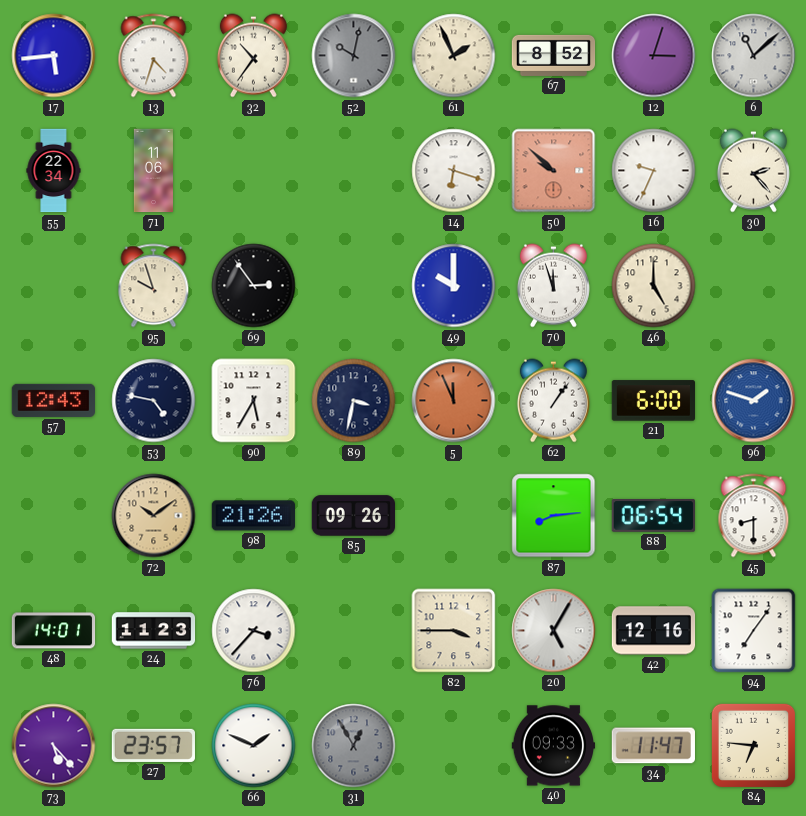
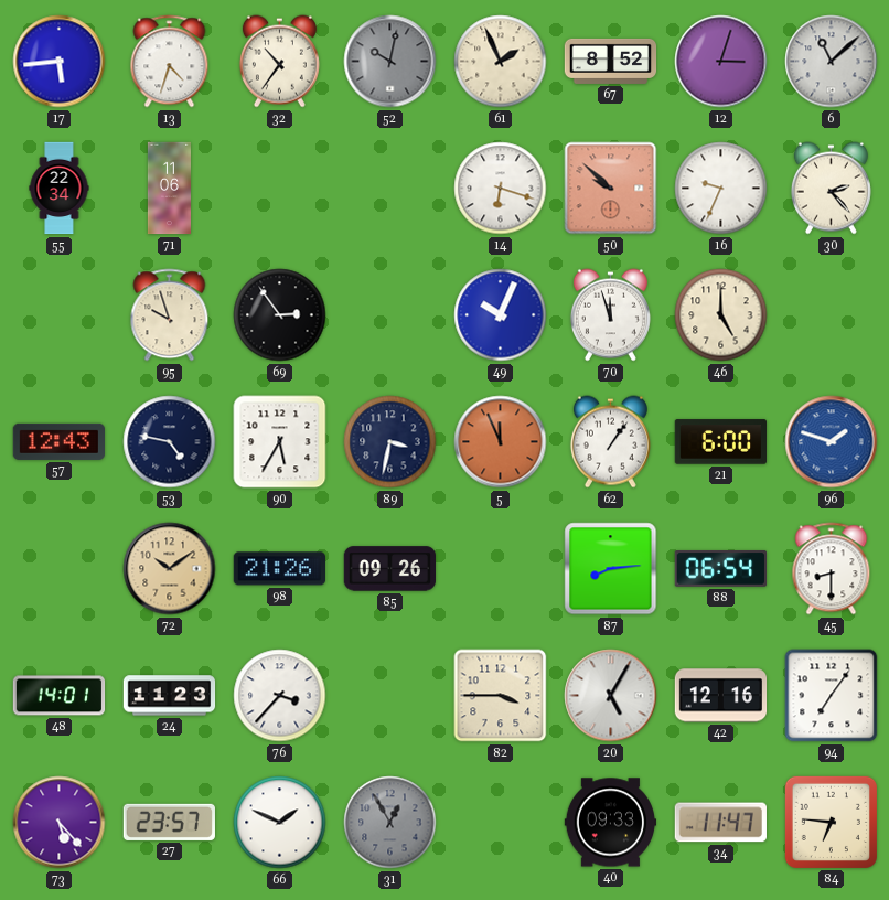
49: 10:00 -> 10:04 (501, 315)
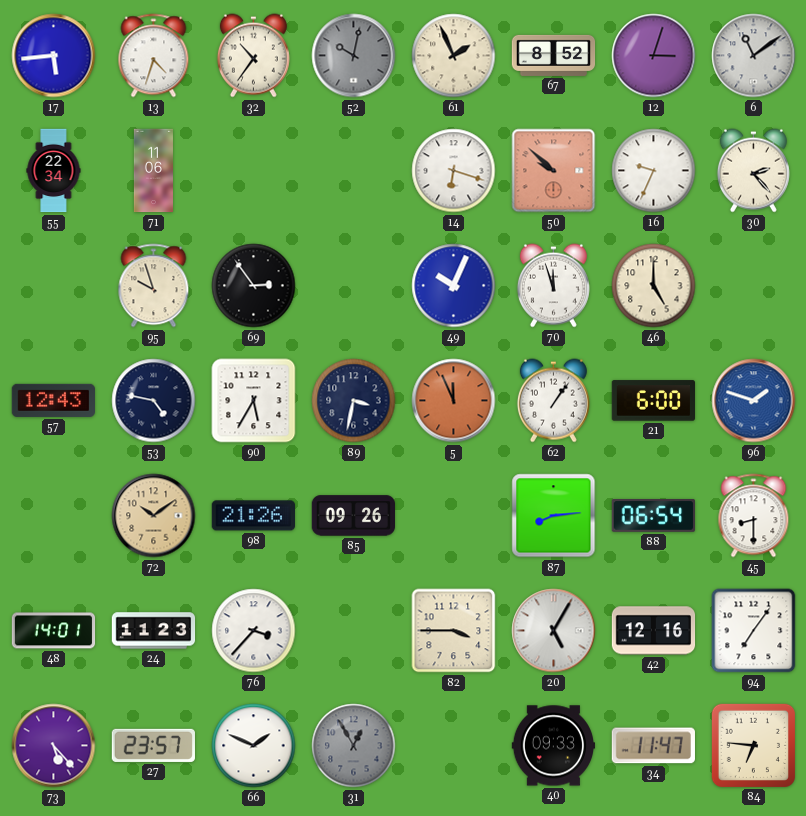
6: 11:08 -> 11:09 (754, 56)
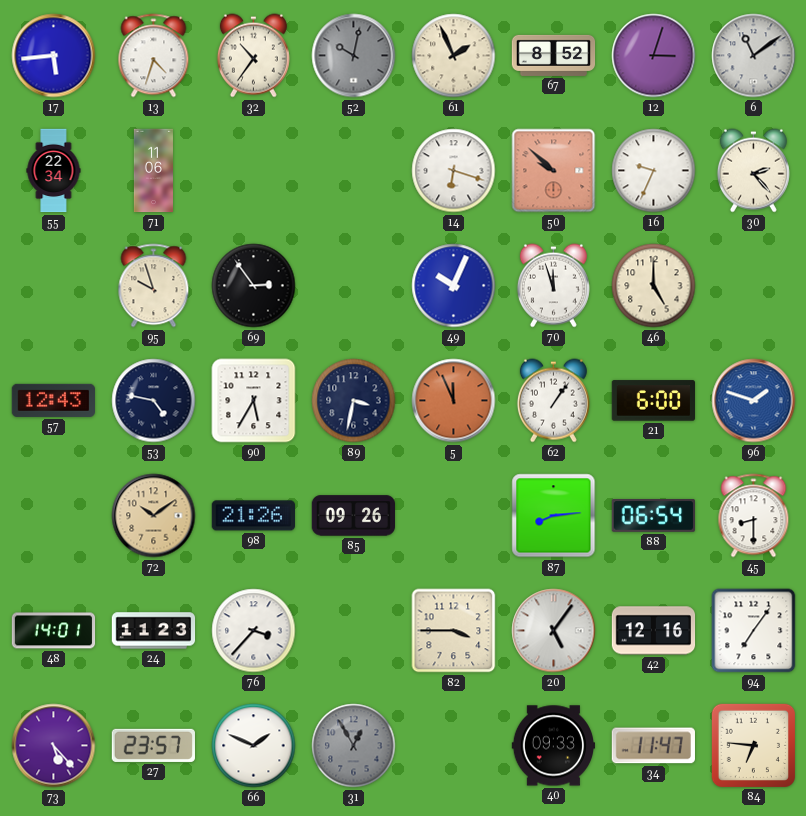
20: 5:05 -> 5:06 (554, 631)
